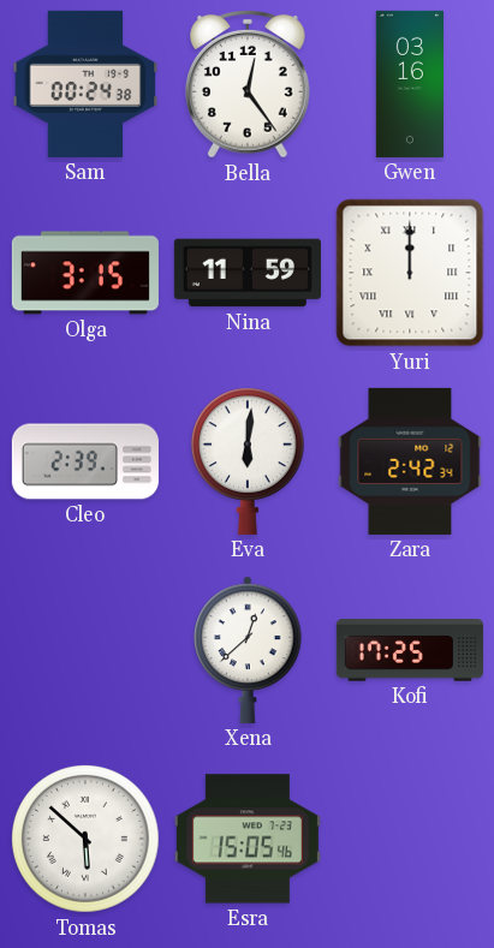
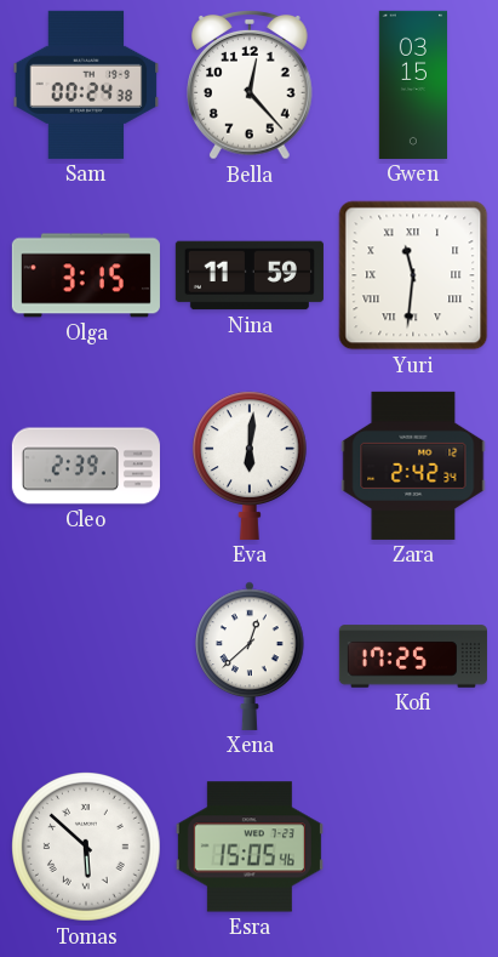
Bella: 12:24 -> 12:23 (251, 86)
Gwen: 03:16 -> 03:15 (412, 85)
Yuri: 12:00 -> 11:31 (413, 275)
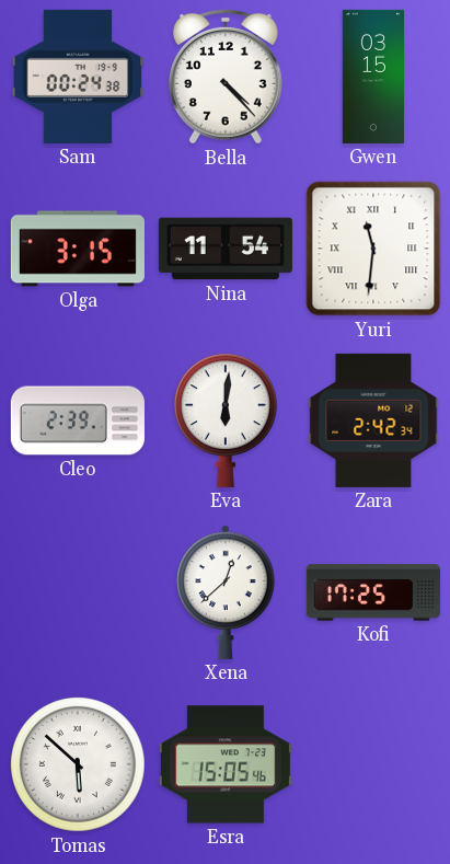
Bella: 12:23 -> 4:23 (227, 78)
Nina: 11:59 -> 11:54 (226, 249)
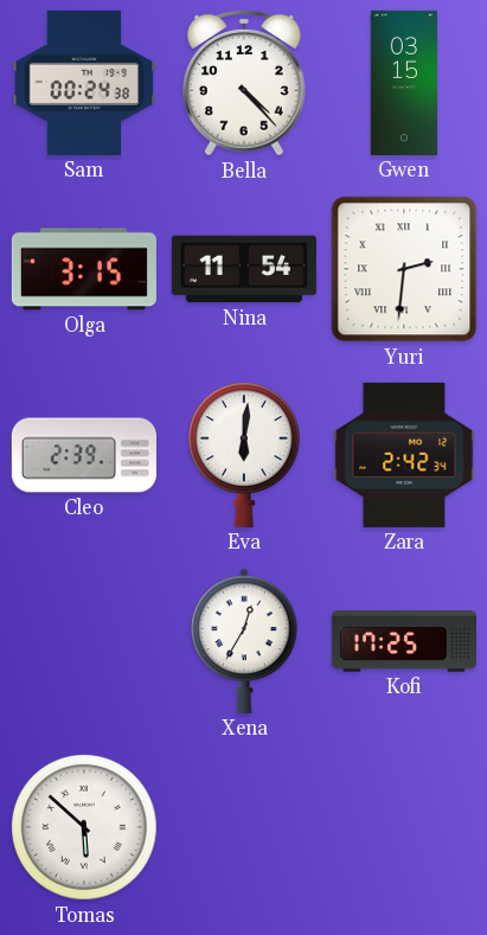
Yuri: 11:31 -> 2:31 (404, 269)
Xena: 12:38 -> 12:35 (244, 641)
Esra: 15:05 -> none (226, 764)
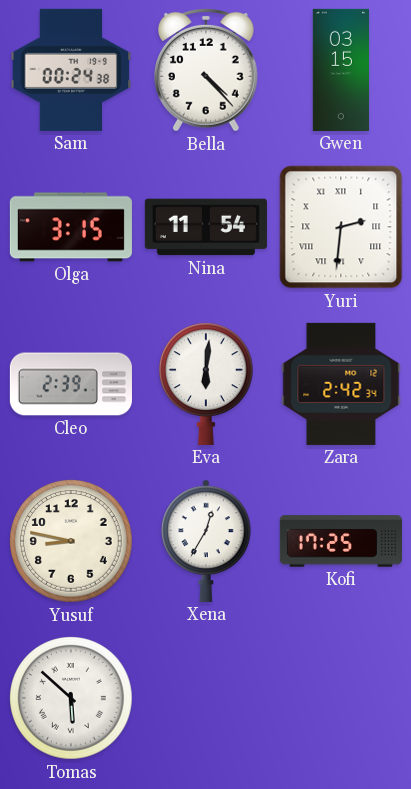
Yusuf: none -> 8:47 (72, 542)
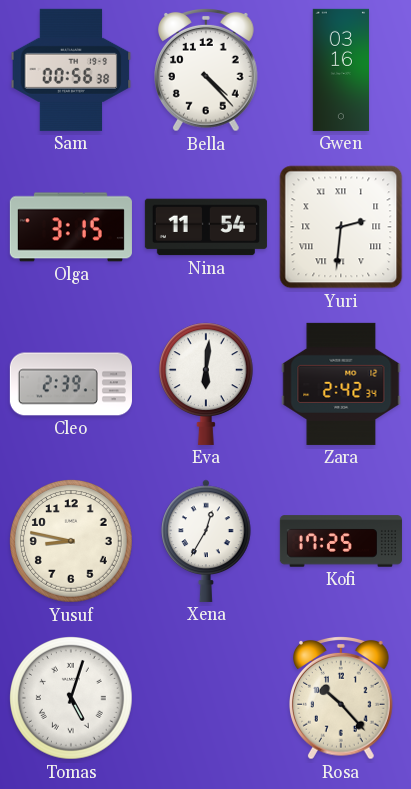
Sam: 00:24 -> 00:56 (71, 70)
Gwen: 03:15 -> 03:16 (340, 70)
Tomas: 5:52 -> 5:03 (72, 699)
Rosa: none -> 10:23 (342, 699)
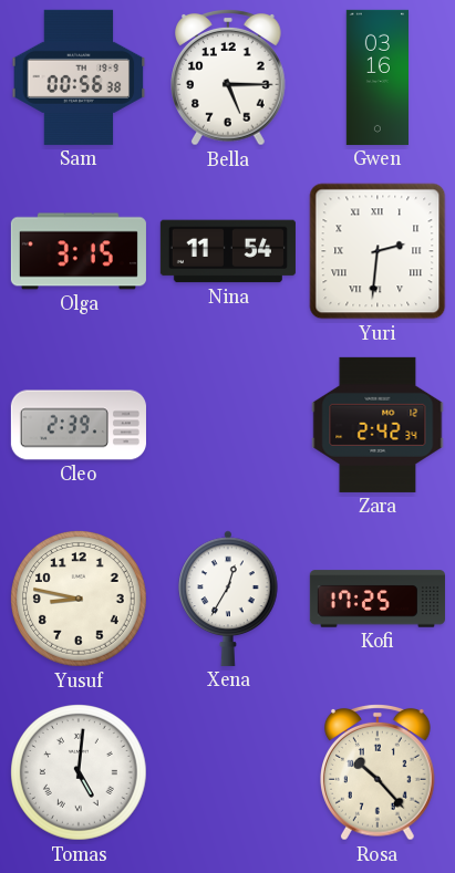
Bella: 4:23 -> 5:15 (229, 79)
Eva: 6:01 -> none (206, 384)
Tomas: 5:03 -> 5:01 (80, 773)
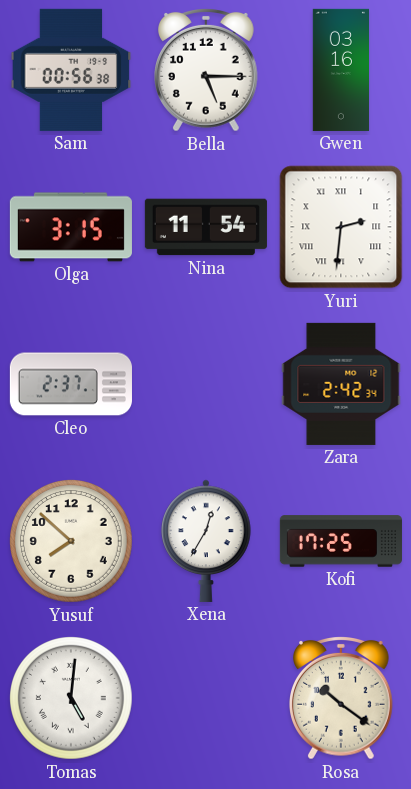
Cleo: 2:39 -> 2:37 (71, 384)
Yusuf: 8:47 -> 7:52 (72, 542)
Rosa: 10:23 -> 10:21 (342, 699)
